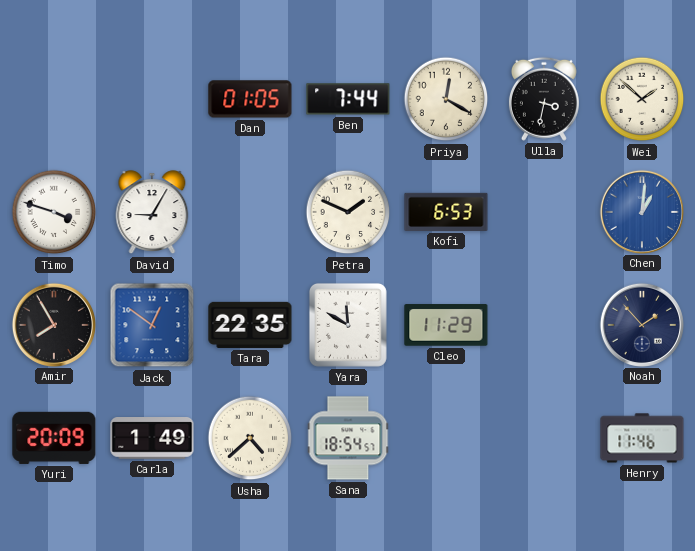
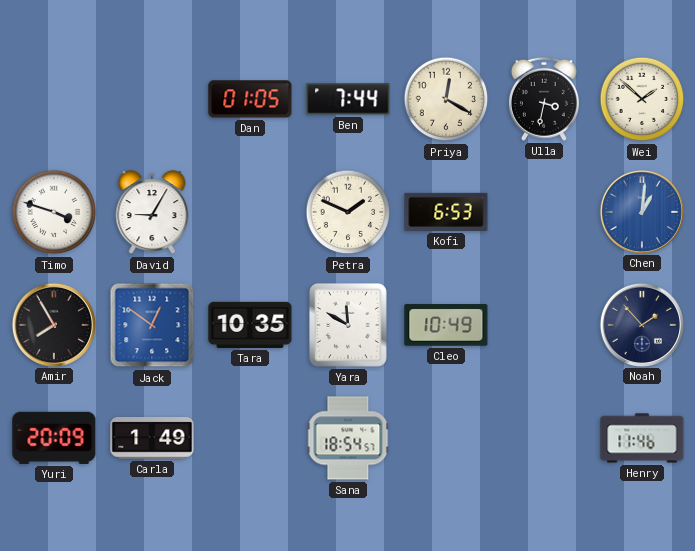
Tara: 22:35 -> 10:35 (250, 325)
Cleo: 11:29 -> 10:49 (446, 325)
Usha: 4:38 -> none (250, 438)
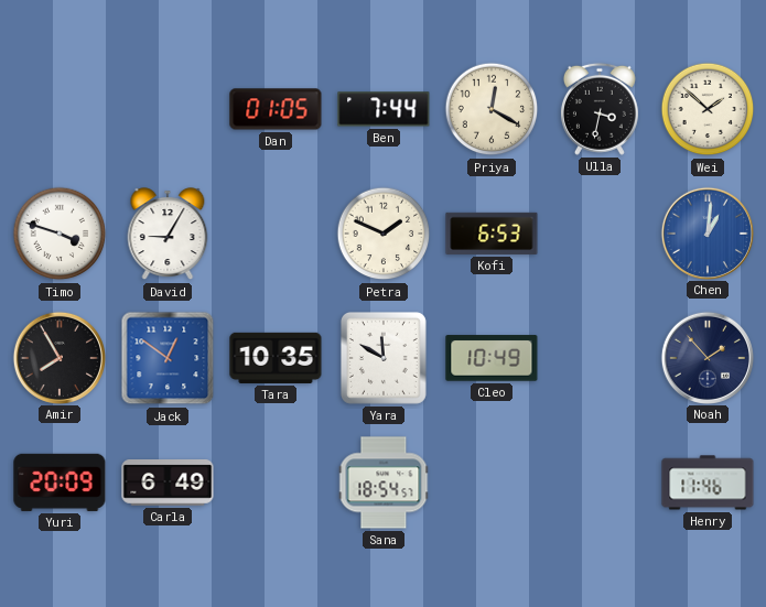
Carla: 1:49 -> 6:49 (168, 484)
